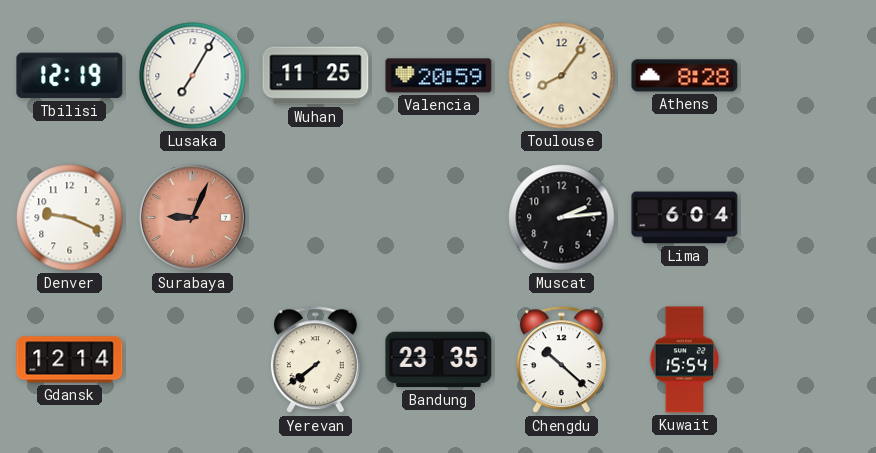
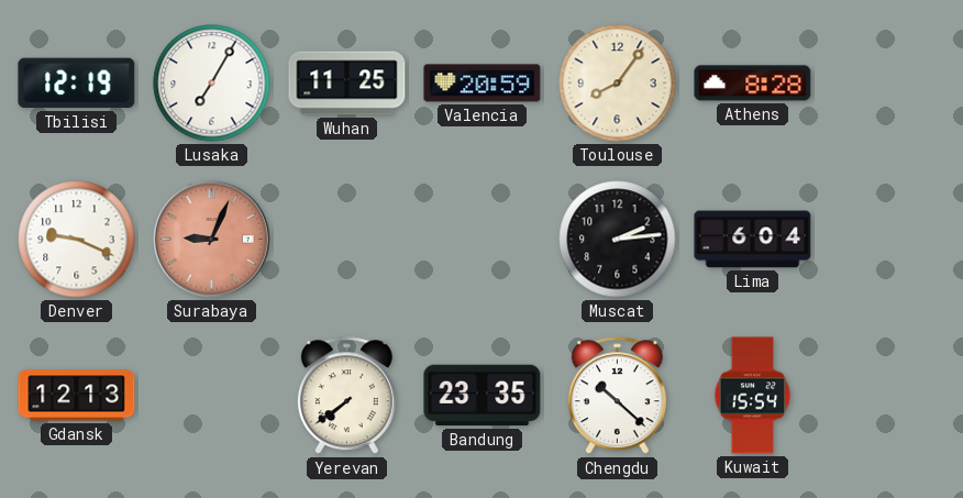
Gdansk: 12:14 -> 12:13 (77, 396)
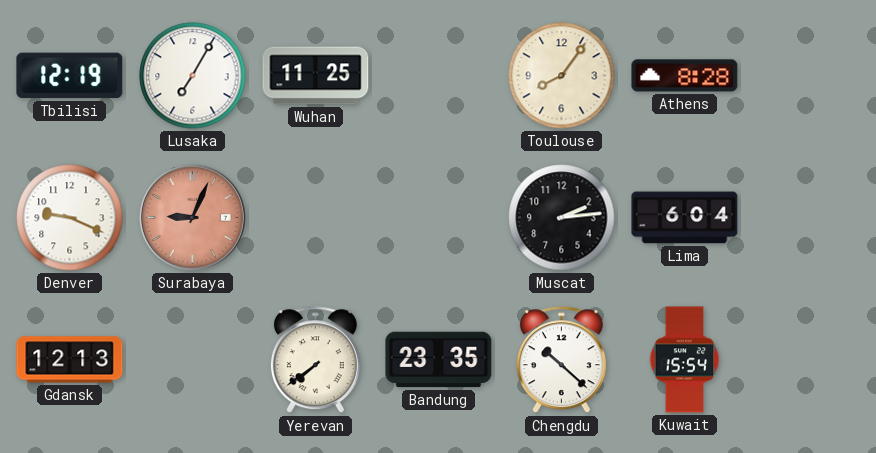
Valencia: 20:59 -> none (483, 84)
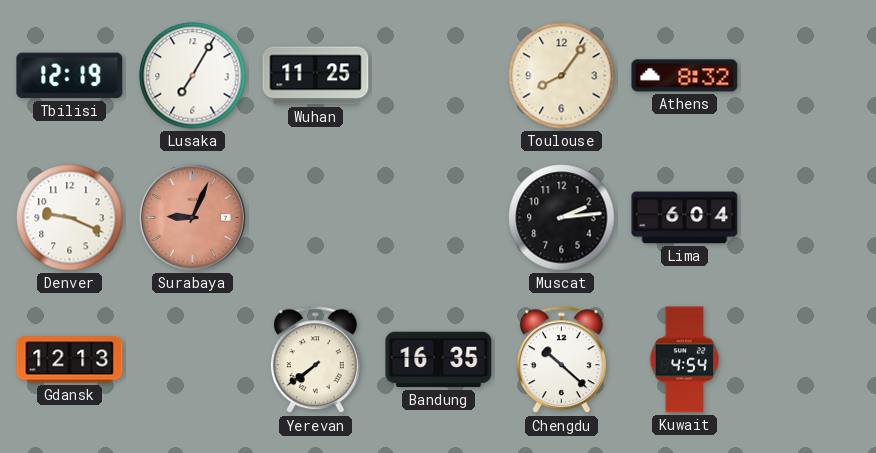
Athens: 8:28 -> 8:32 (685, 76)
Bandung: 23:35 -> 16:35 (439, 360)
Kuwait: 15:54 -> 4:54 (685, 360)
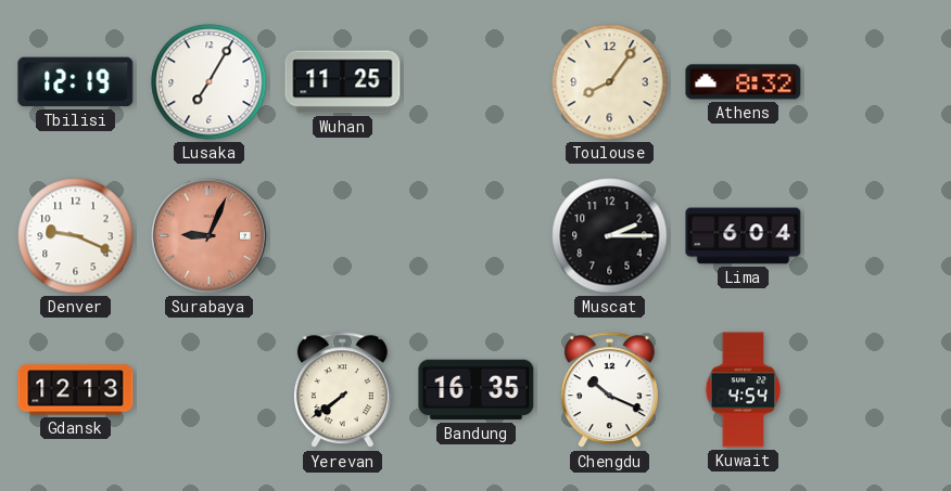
Muscat: 2:14 -> 2:15 (610, 236)
Chengdu: 10:22 -> 10:19 (609, 390)
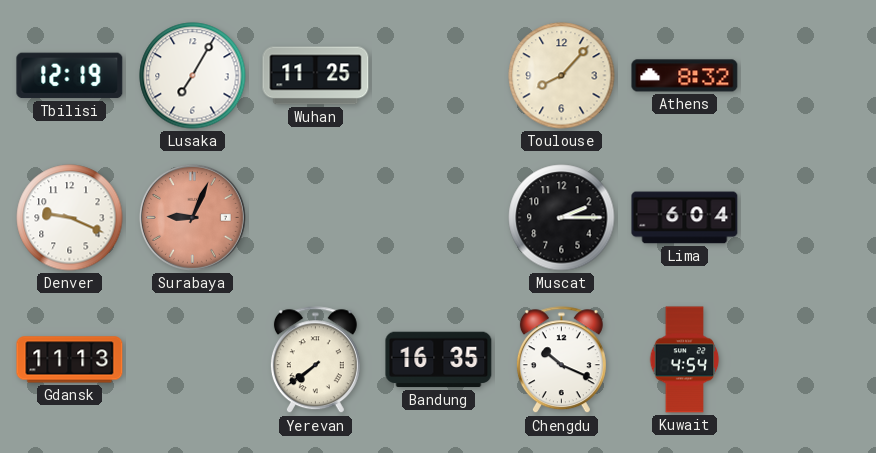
Toulouse: 8:06 -> 8:07 (562, 76)
Gdansk: 12:13 -> 11:13 (70, 360)
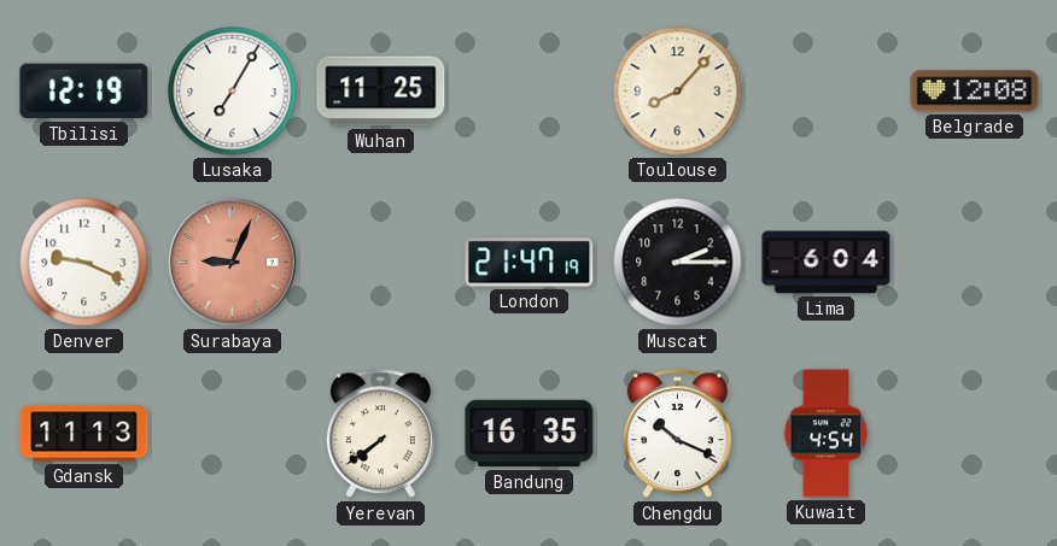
Athens: 8:32 -> none (685, 76)
Belgrade: none -> 12:08 (975, 92)
London: none -> 21:47 (530, 263)
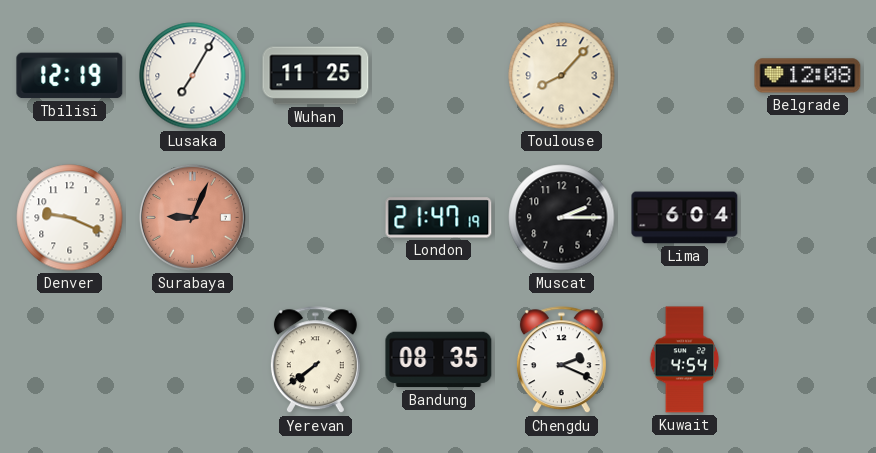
Gdansk: 11:13 -> none (84, 434)
Bandung: 16:35 -> 08:35 (439, 360)
Chengdu: 10:19 -> 2:19 (561, 360)
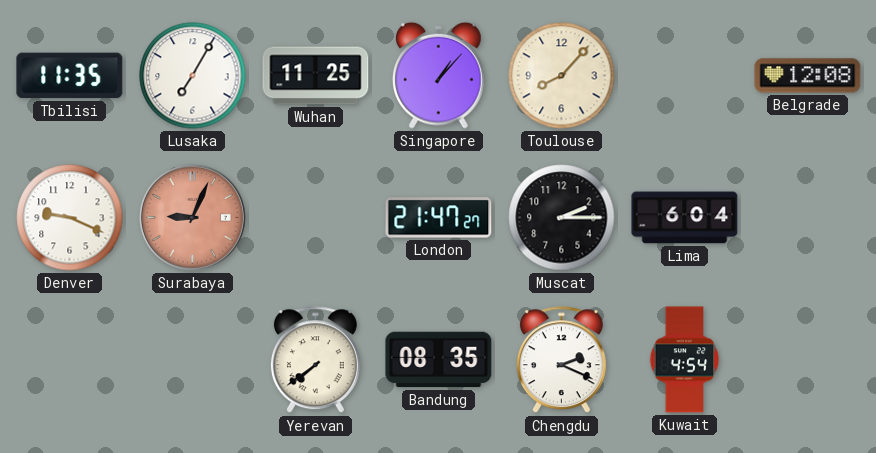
Tbilisi: 12:19 -> 11:35 (70, 76)
Singapore: none -> 1:07 (439, 75)
London: 21:47:19 -> 21:47:27 (439, 218)
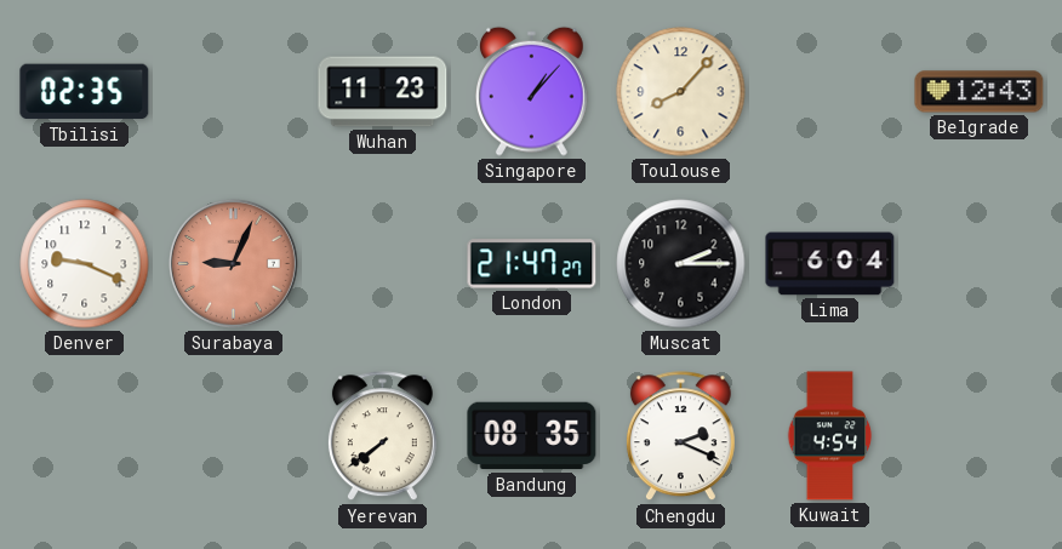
Tbilisi: 11:35 -> 02:35 (85, 92)
Lusaka: 7:05 -> none (193, 76)
Wuhan: 11:25 -> 11:23 (383, 92)
Belgrade: 12:08 -> 12:43 (980, 92)
